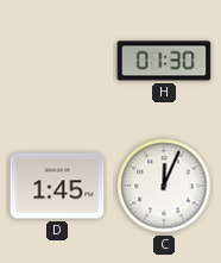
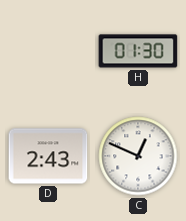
D: 1:45 -> 2:43 (48, 156)
C: 12:04 -> 12:49 (138, 156)
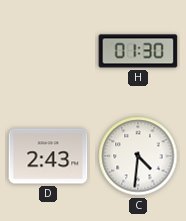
C: 12:49 -> 4:31 (138, 156)
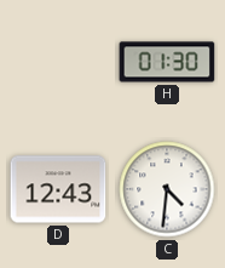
D: 2:43 -> 12:43 (58, 189)
